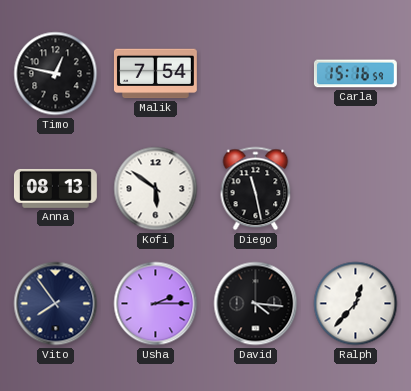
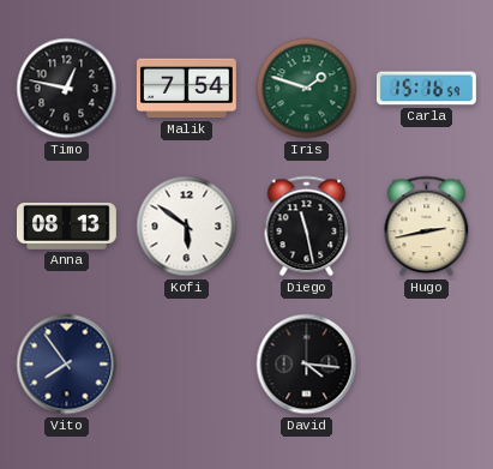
Iris: none -> 1:48 (307, 89)
Hugo: none -> 2:43 (427, 227)
Usha: 2:15 -> none (156, 304)
Ralph: 12:37 -> none (356, 304)
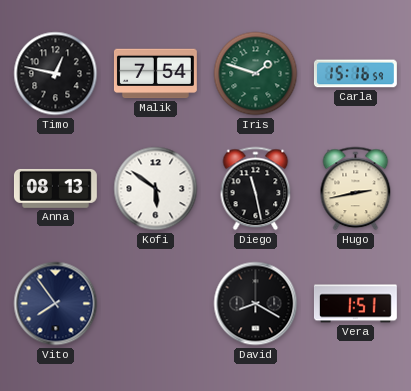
David: 4:16 -> 8:20 (256, 304)
Vera: none -> 1:51 (355, 304)
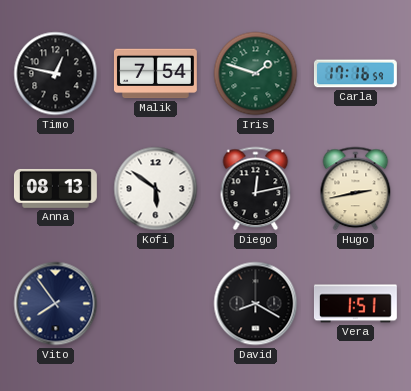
Carla: 15:16 -> 17:16 (355, 74)
Diego: 11:28 -> 12:13 (256, 189)
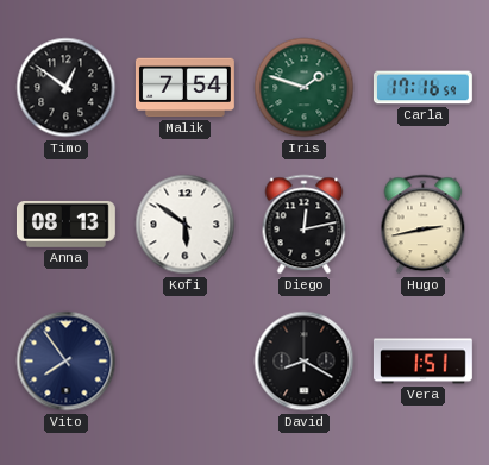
Timo: 12:47 -> 12:51 (67, 88)
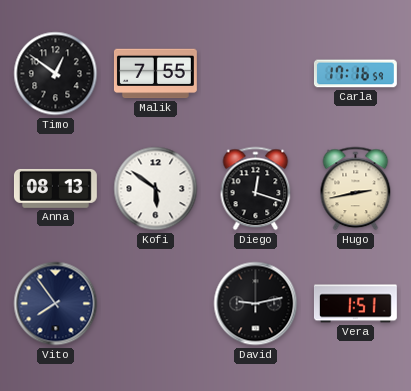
Malik: 7:54 -> 7:55 (155, 74)
Iris: 1:48 -> none (305, 88)
Diego: 12:13 -> 12:18 (256, 189)
David: 8:20 -> 9:13 (256, 304)
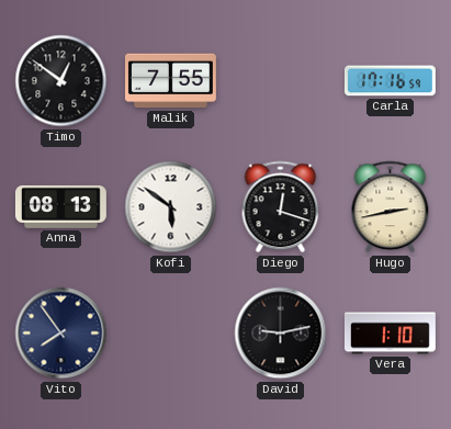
Vera: 1:51 -> 1:10 (390, 334)
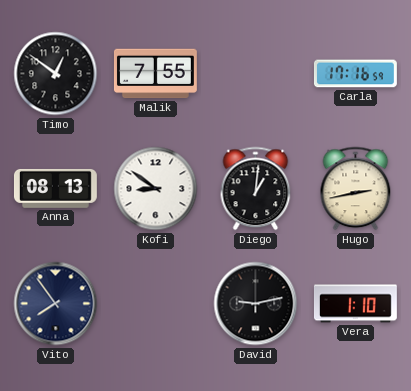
Kofi: 5:51 -> 8:51 (156, 189)
Diego: 12:18 -> 1:01 (256, 189)
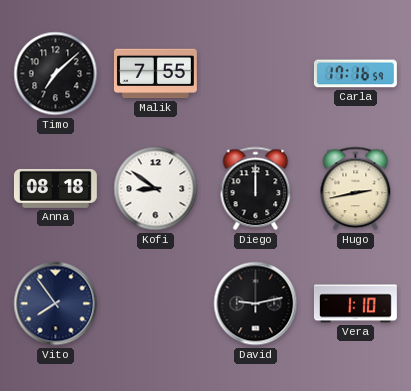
Timo: 12:51 -> 7:08 (56, 74)
Anna: 08:13 -> 08:18 (55, 188)
Diego: 1:01 -> 12:00 (256, 189)
